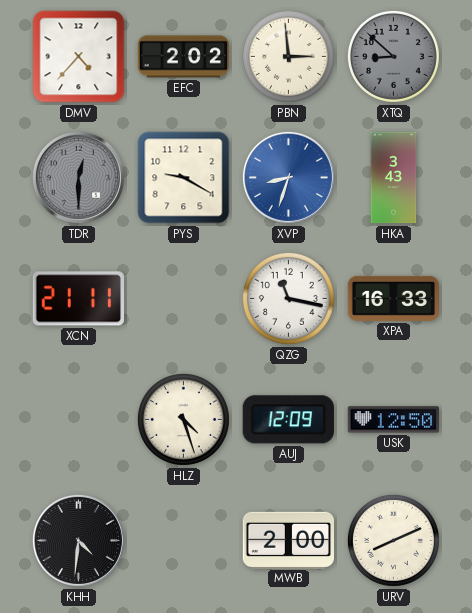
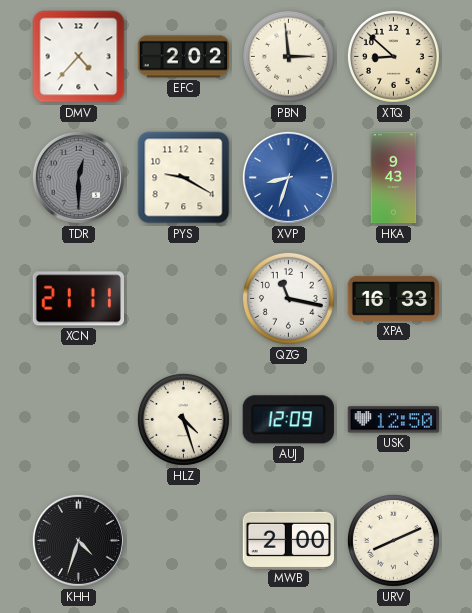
XTQ dial: grey -> cream (393, 56)
HKA: 3:43 -> 9:43 (394, 178)
KHH: 4:31 -> 4:33 (78, 540)
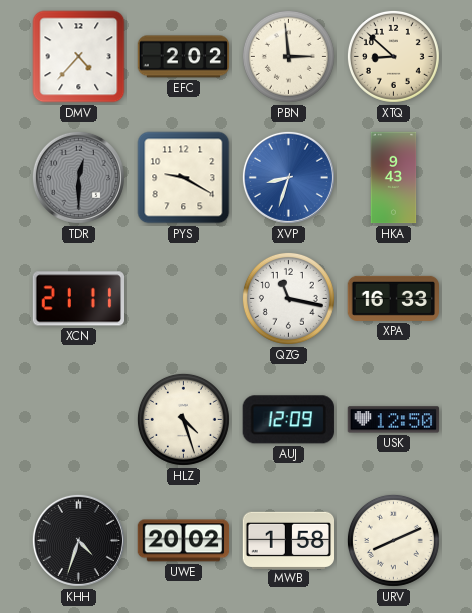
UWE: none -> 20:02 (184, 541)
MWB: 2:00 -> 1:58 (288, 540)
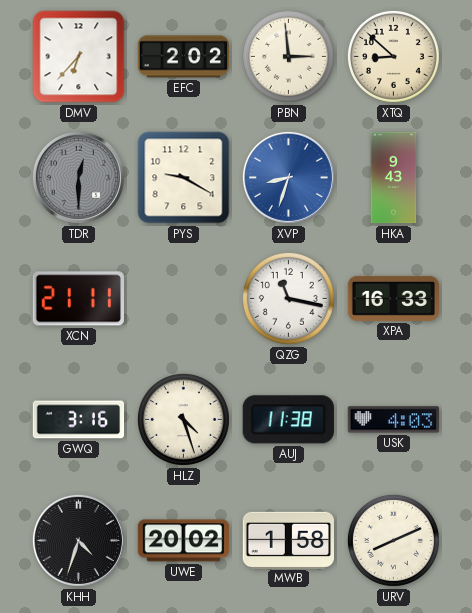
DMV: 4:37 -> 6:37 (79, 57)
GWQ: none -> 3:16 (79, 420)
AUJ: 12:09 -> 11:38 (288, 420)
USK: 12:50 -> 4:03 (394, 420)
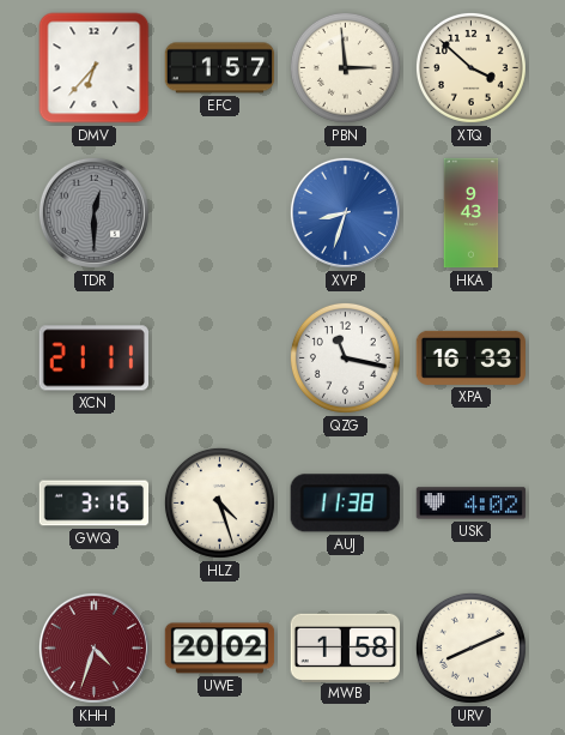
EFC: 2:02 -> 1:57 (220, 68)
XTQ: 8:52 -> 3:52 (470, 67)
PYS: 9:20 -> none (184, 178)
USK: 4:03 -> 4:02 (472, 504)
KHH dial: black -> burgundy (93, 647)
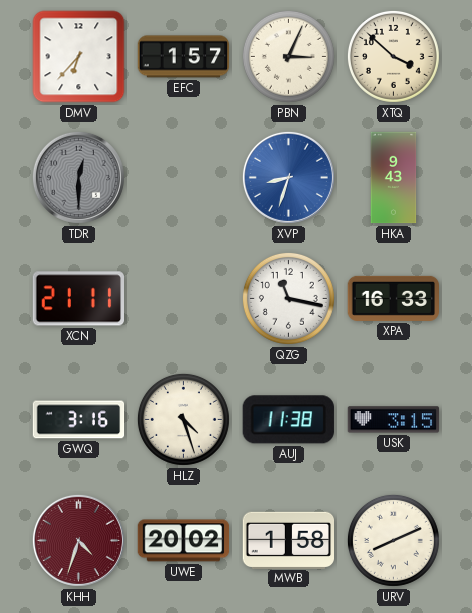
PBN: 2:59 -> 3:04 (288, 56)
USK: 4:02 -> 3:15 (394, 420)
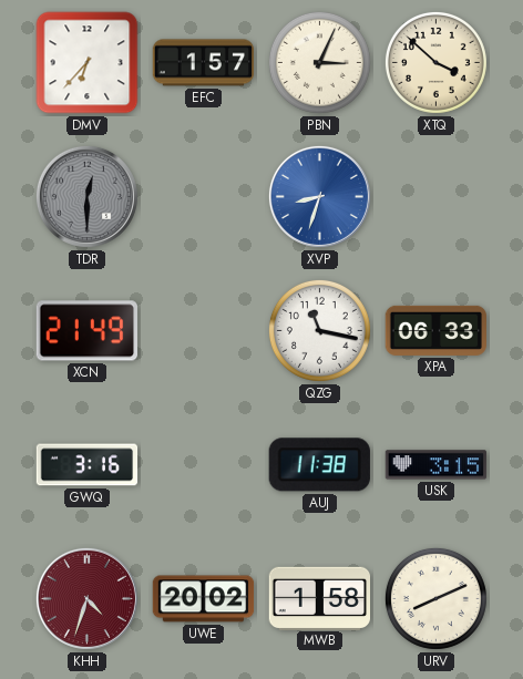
HKA: 9:43 -> none (394, 178)
XCN: 21:11 -> 21:49 (86, 331)
XPA: 16:33 -> 06:33 (435, 330)
HLZ: 4:27 -> none (183, 419)
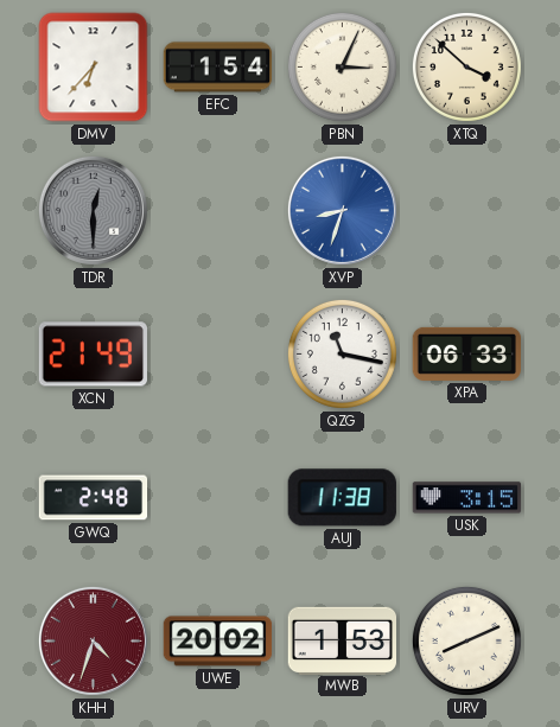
EFC: 1:57 -> 1:54 (218, 68)
GWQ: 3:16 -> 2:48 (94, 498)
MWB: 1:58 -> 1:53 (342, 640)
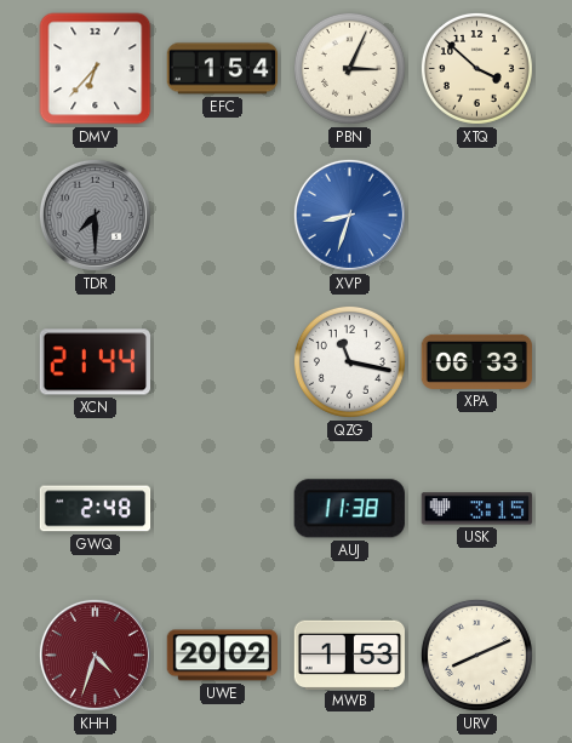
TDR: 12:30 -> 7:30 (95, 215)
XCN: 21:49 -> 21:44 (95, 362)
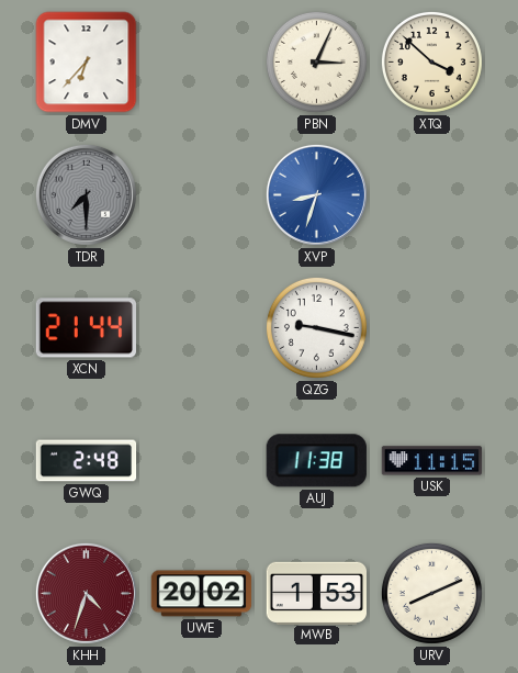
EFC: 1:54 -> none (223, 69)
QZG: 11:17 -> 9:17 (316, 327)
XPA: 06:33 -> none (476, 361)
USK: 3:15 -> 11:15 (432, 461)
